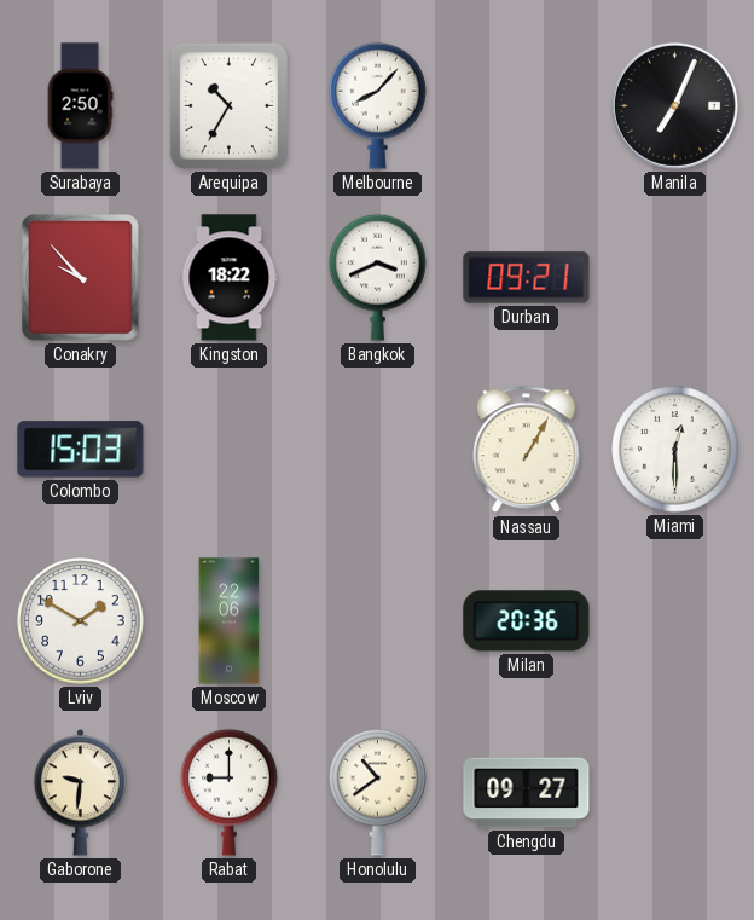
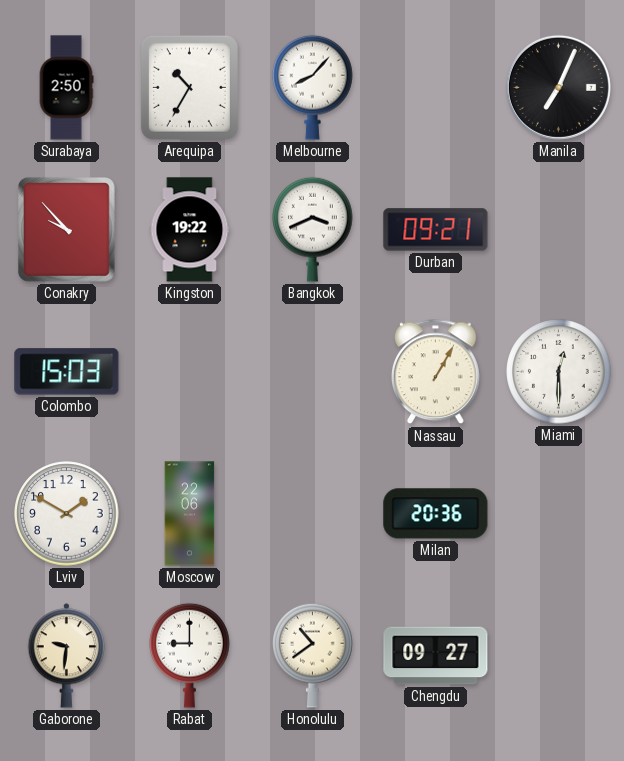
Kingston: 18:22 -> 19:22 (190, 230)
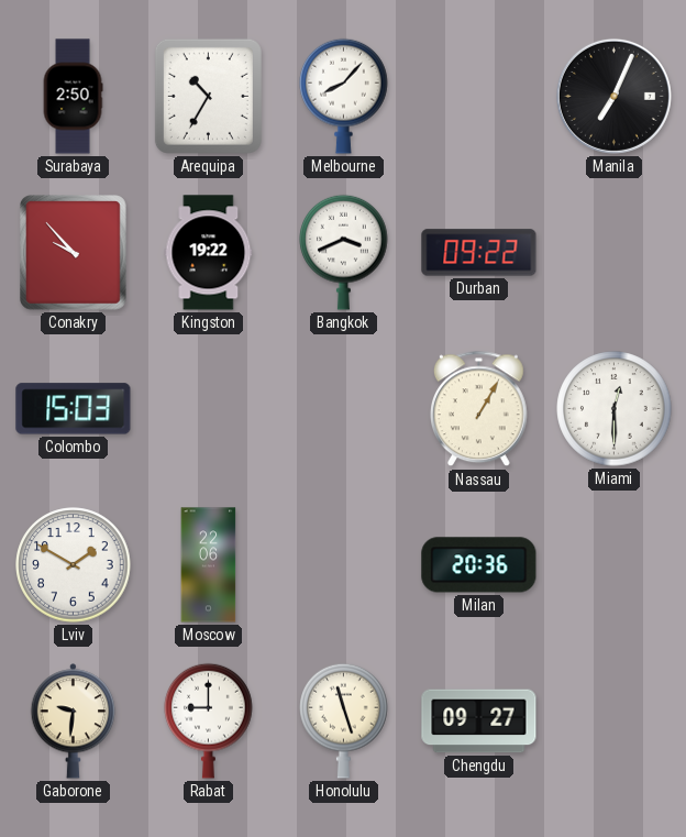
Durban: 09:21 -> 09:22 (479, 253)
Honolulu: 10:39 -> 11:27 (344, 720)
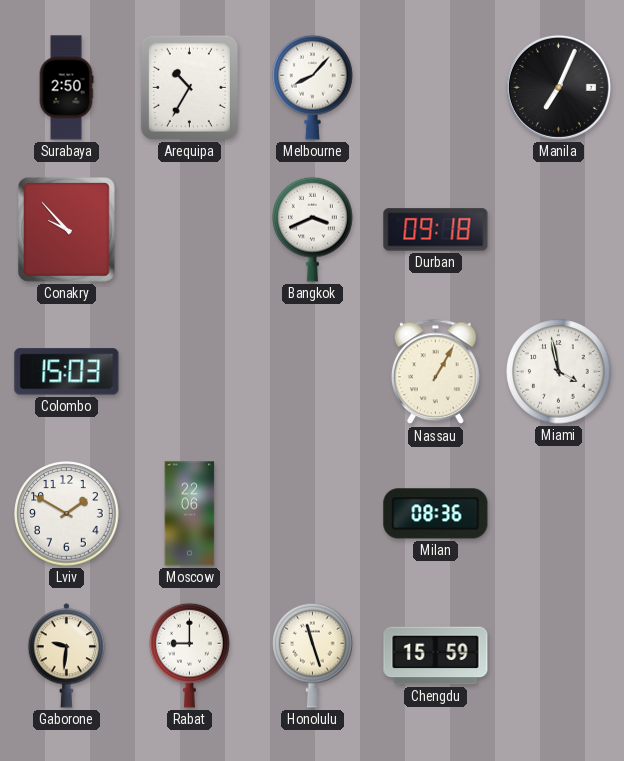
Kingston: 19:22 -> none (209, 253)
Durban: 09:22 -> 09:18 (436, 230)
Miami: 12:30 -> 3:58 (559, 372)
Milan: 20:36 -> 08:36 (436, 514)
Chengdu: 09:27 -> 15:59 (436, 656)
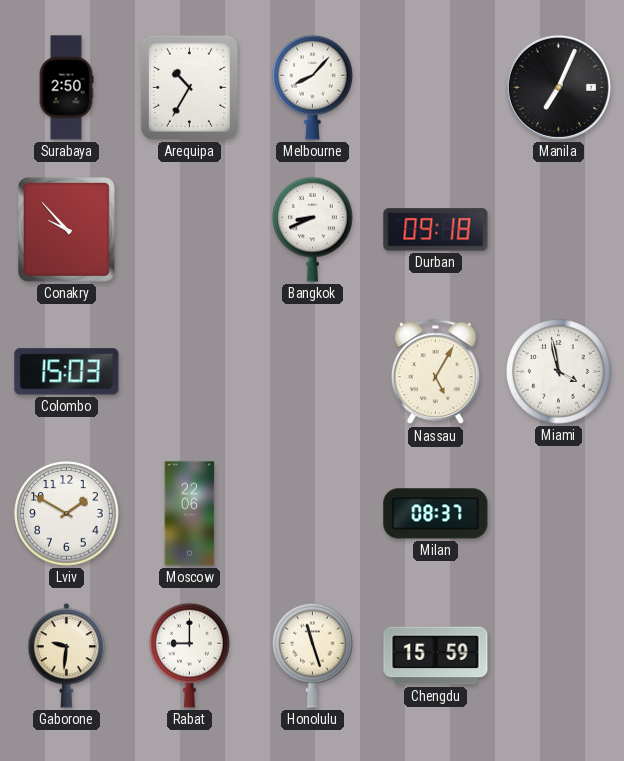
Bangkok: 3:41 -> 8:41 (313, 229)
Nassau: 1:05 -> 5:05 (436, 372)
Milan: 08:36 -> 08:37 (436, 514)
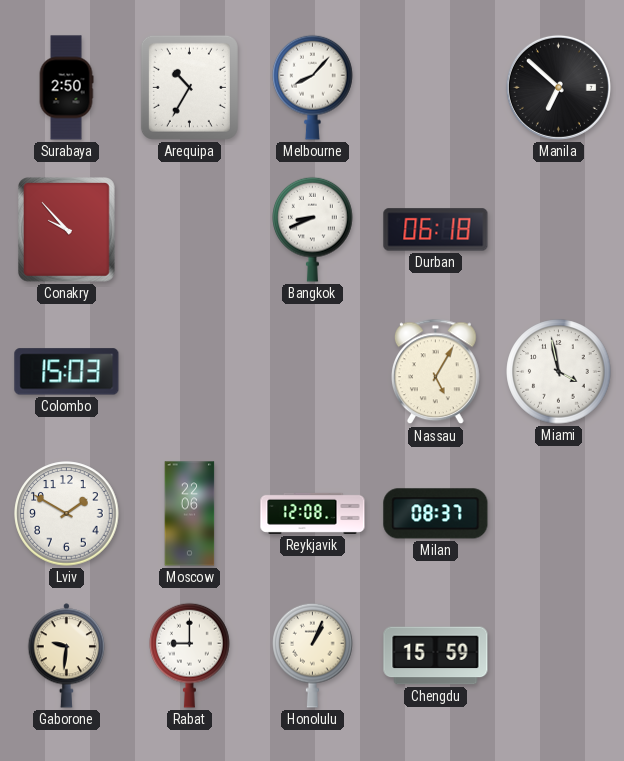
Manila: 7:04 -> 6:52 (558, 87)
Durban: 09:18 -> 06:18 (436, 230)
Reykjavik: none -> 12:08 (313, 513)
Honolulu: 11:27 -> 1:04 (313, 655)
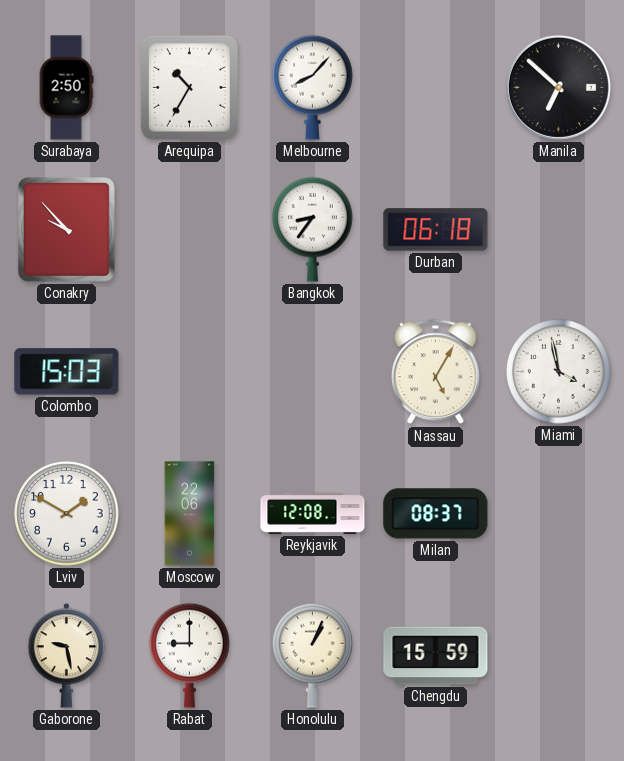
Bangkok: 8:41 -> 8:36 (313, 229)
Gaborone: 9:31 -> 9:28 (67, 656)
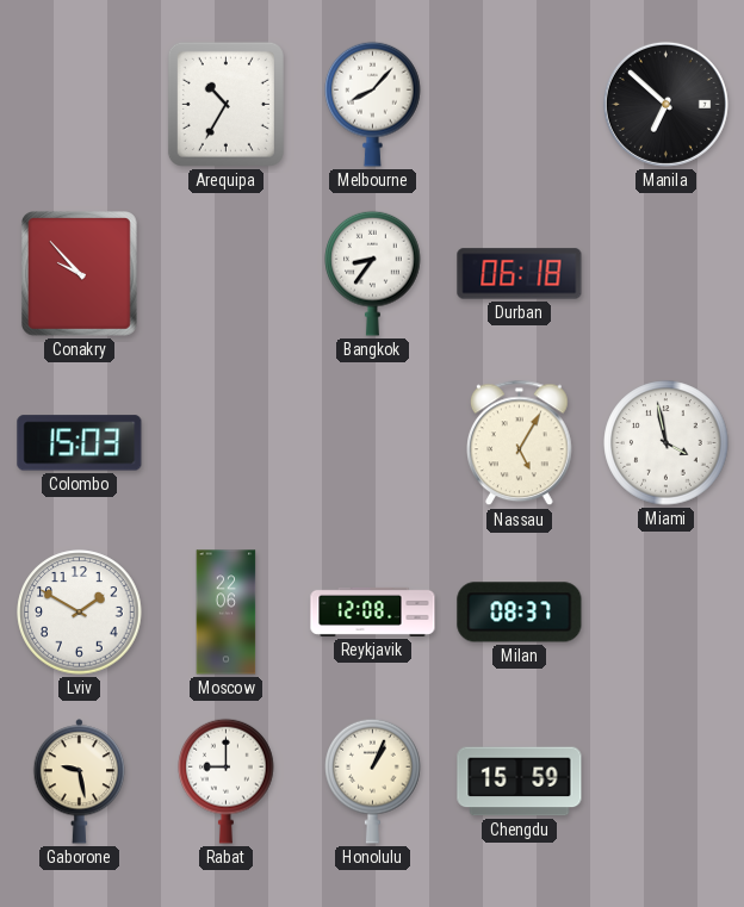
Surabaya: 2:50 -> none (66, 88)
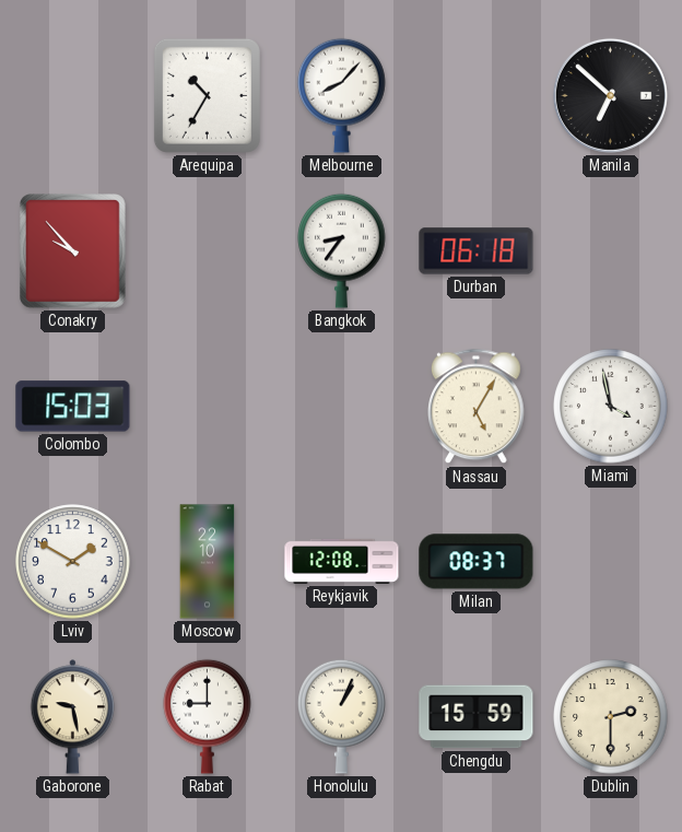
Moscow: 22:06 -> 22:10 (208, 562)
Dublin: none -> 2:30 (611, 717)
